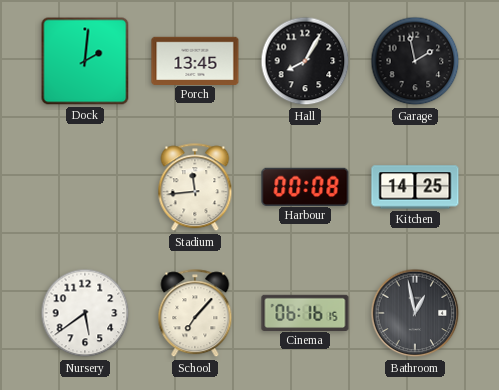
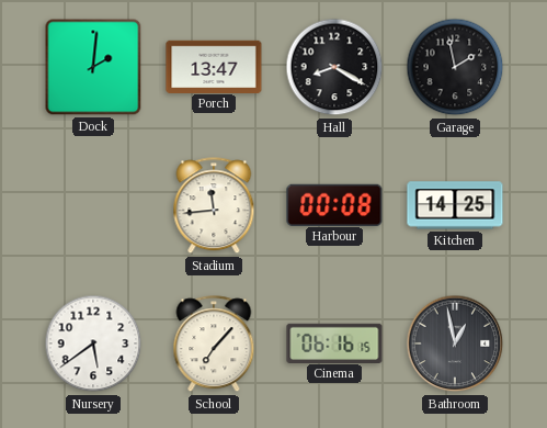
Porch: 13:45 -> 13:47 (214, 66)
Hall: 8:05 -> 8:20 (334, 67)
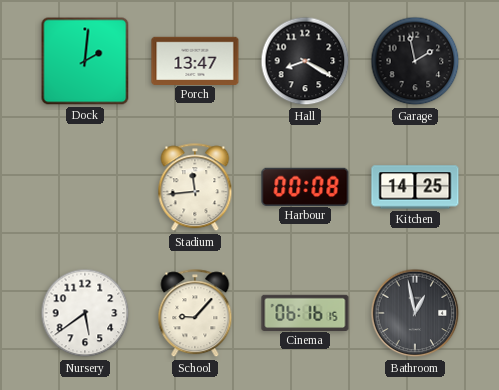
School: 7:07 -> 9:07 (195, 314)
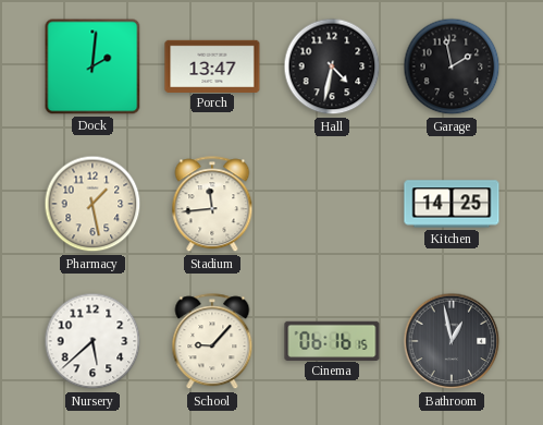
Hall: 8:20 -> 4:32 (332, 66)
Pharmacy: none -> 1:28 (92, 204)
Harbour: 00:08 -> none (305, 186)
Nursery: 5:39 -> 5:38 (92, 341)
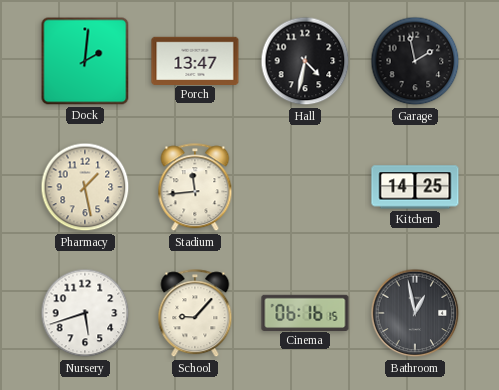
Nursery: 5:38 -> 5:42 (85, 313)
